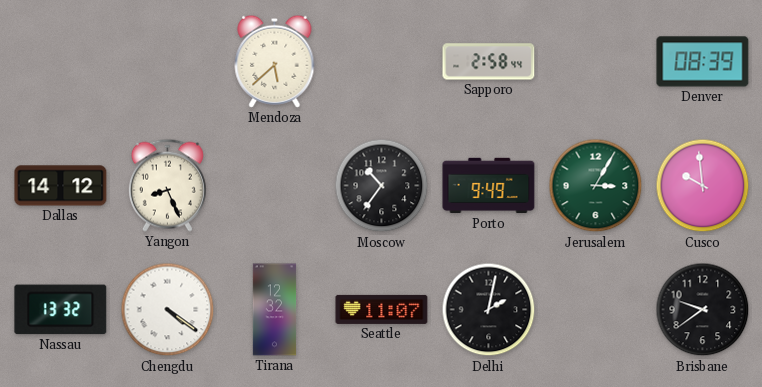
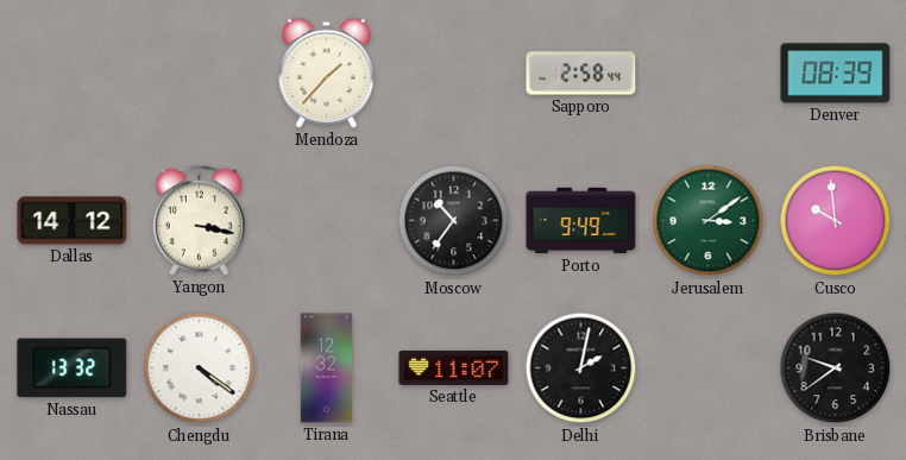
Mendoza: 5:38 -> 1:37 (327, 73)
Yangon: 8:26 -> 3:17 (199, 220)
Jerusalem: 3:05 -> 3:09 (709, 221)
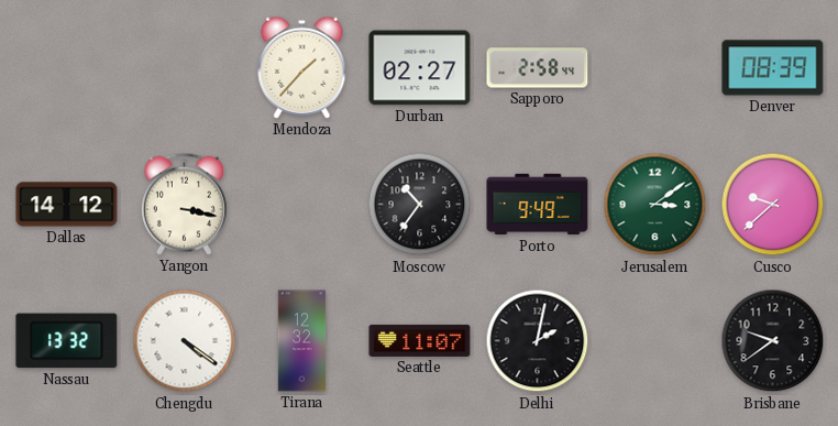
Durban: none -> 02:27 (420, 68)
Cusco: 9:59 -> 9:38 (773, 205)
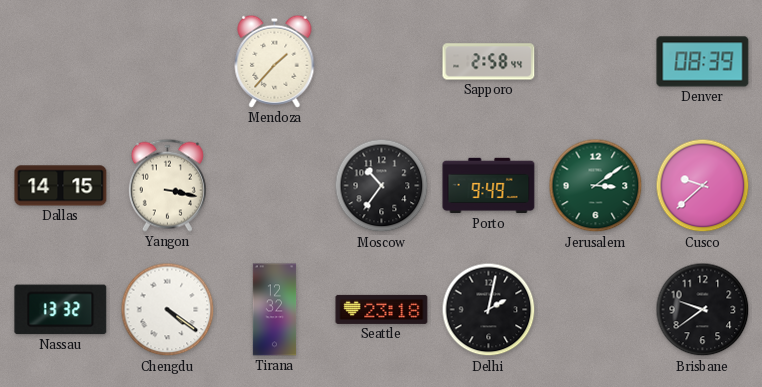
Durban: 02:27 -> none (420, 68)
Dallas: 14:12 -> 14:15 (61, 186)
Seattle: 11:07 -> 23:18 (382, 309)
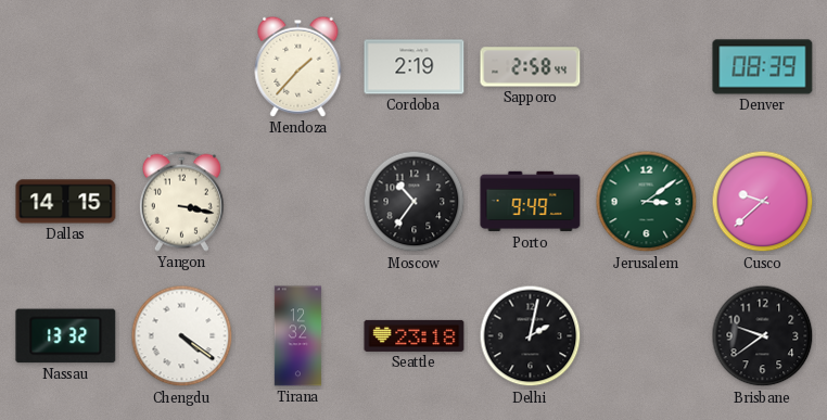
Cordoba: none -> 2:19 (415, 67)
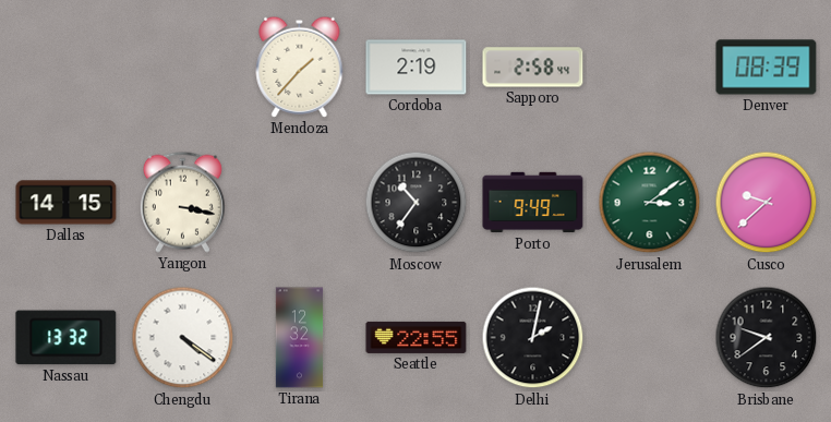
Seattle: 23:18 -> 22:55 (417, 337)
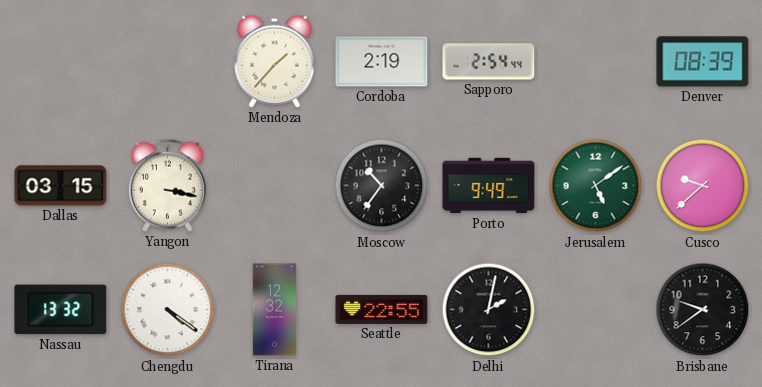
Sapporo: 2:58 -> 2:54 (489, 62)
Dallas: 14:15 -> 03:15 (61, 186)
Jerusalem: 3:09 -> 5:09 (596, 186)
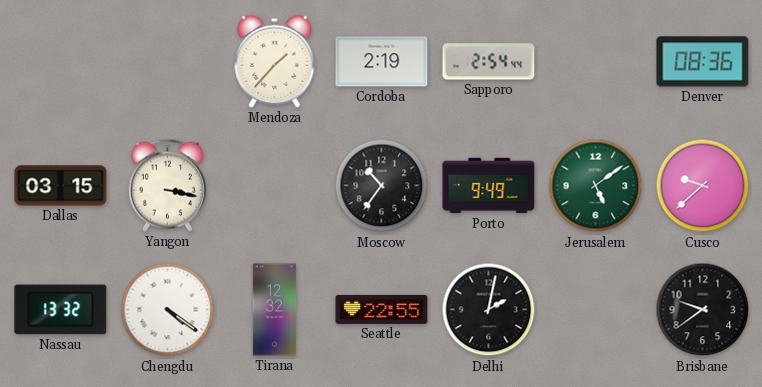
Denver: 08:39 -> 08:36 (703, 62)
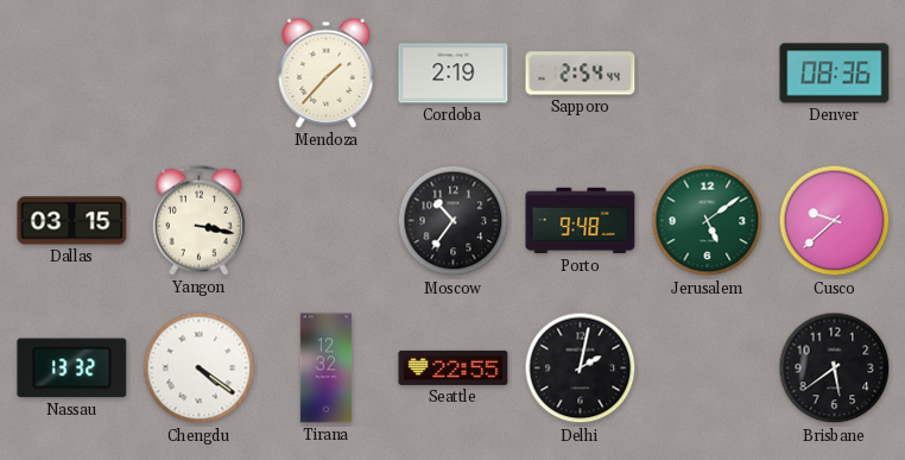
Porto: 9:49 -> 9:48 (581, 221)
Brisbane: 9:39 -> 5:39 (835, 368)
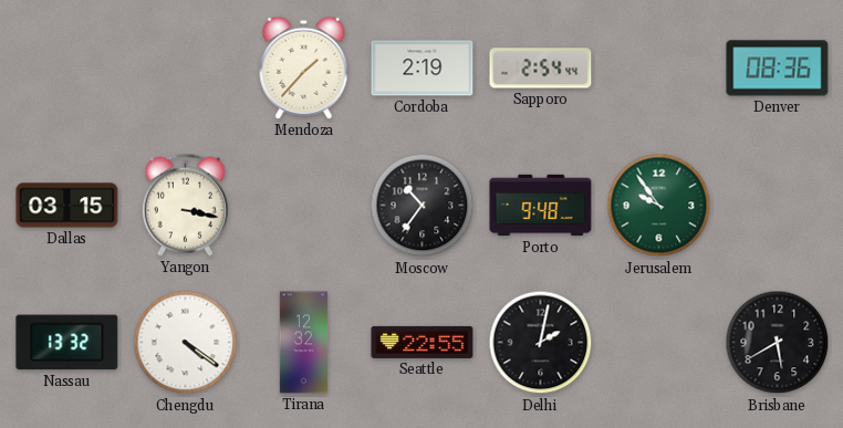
Jerusalem: 5:09 -> 9:54 (659, 206)
Cusco: 9:38 -> none (835, 221)
Brisbane: 5:39 -> 5:40 (778, 343)
